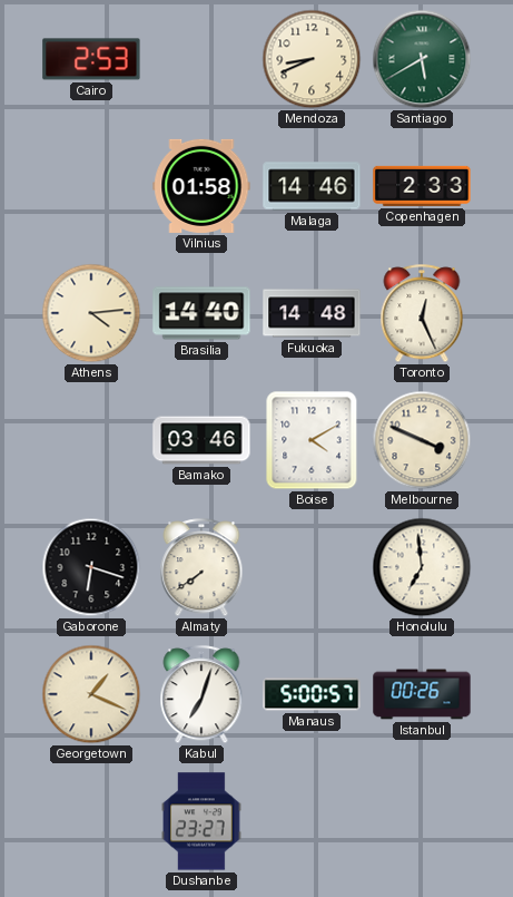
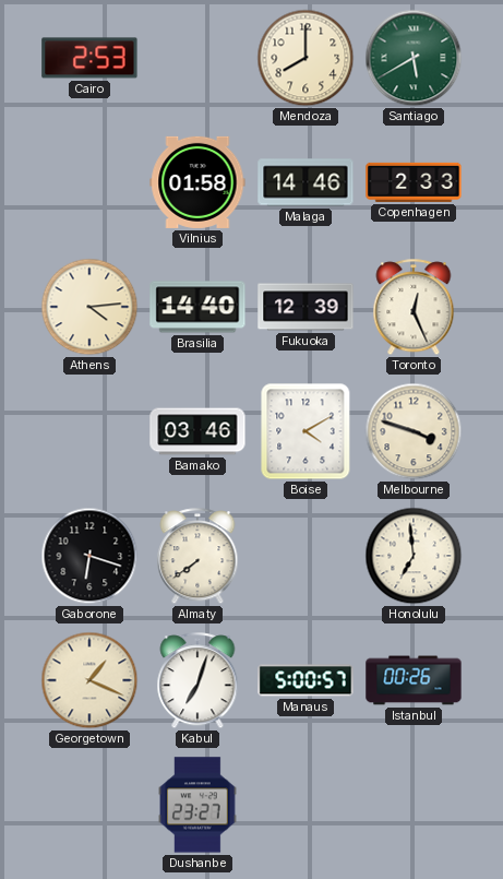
Mendoza: 8:41 -> 8:00 (306, 58)
Fukuoka: 14:48 -> 12:39 (306, 307)
Melbourne: 3:49 -> 3:48 (414, 431)
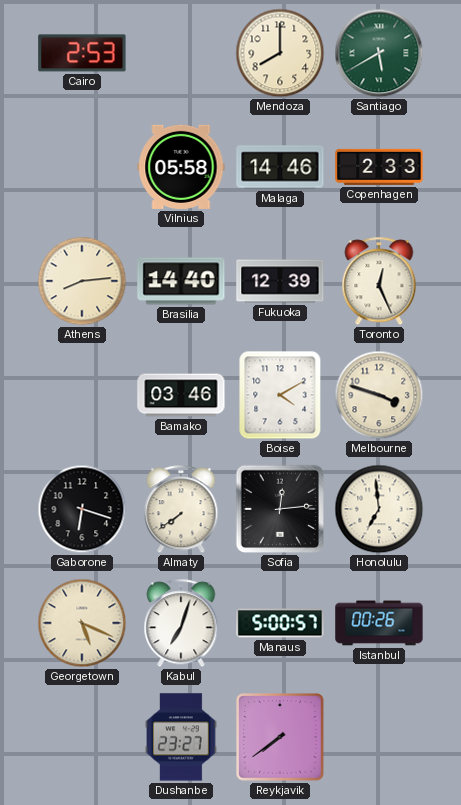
Vilnius: 01:58 -> 05:58 (181, 167)
Athens: 4:14 -> 8:14 (82, 281)
Sofia: none -> 12:14 (280, 509)
Georgetown: 1:19 -> 5:19 (82, 623)
Reykjavik: none -> 7:39 (280, 737)
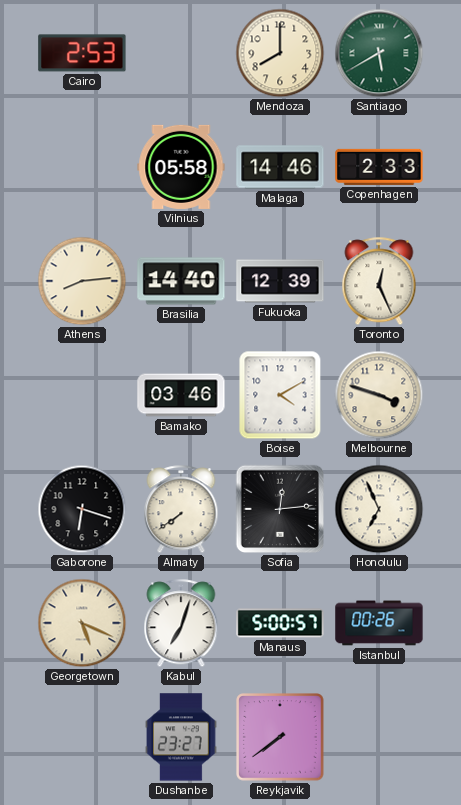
Honolulu: 6:59 -> 6:56 (379, 509)
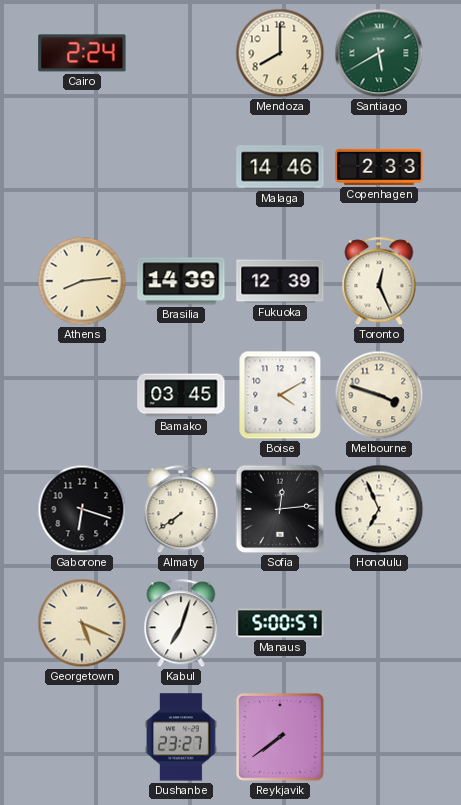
Cairo: 2:53 -> 2:24 (82, 53)
Vilnius: 05:58 -> none (181, 167)
Brasilia: 14:40 -> 14:39 (181, 281)
Bamako: 03:46 -> 03:45 (181, 395)
Istanbul: 00:26 -> none (379, 623)
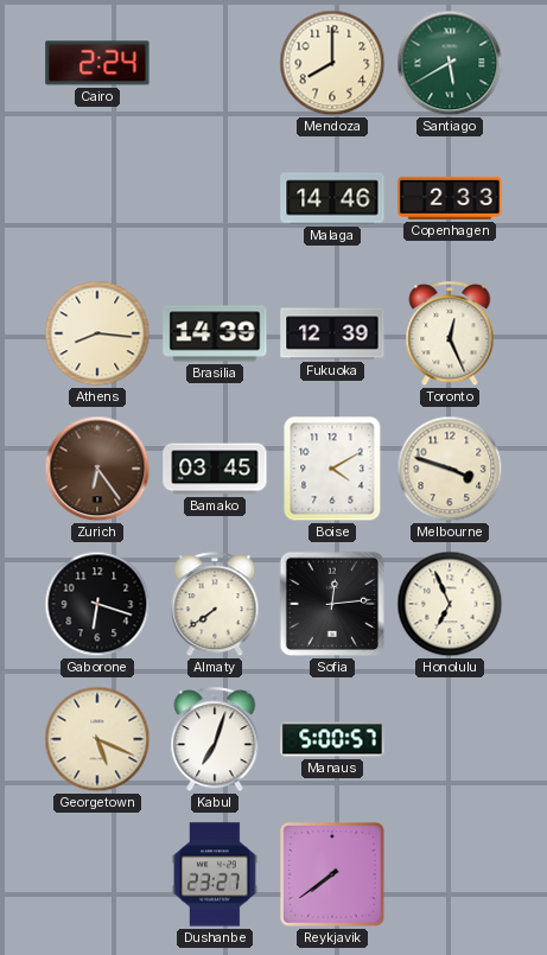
Athens: 8:14 -> 8:16 (97, 333)
Zurich: none -> 6:24 (97, 469)
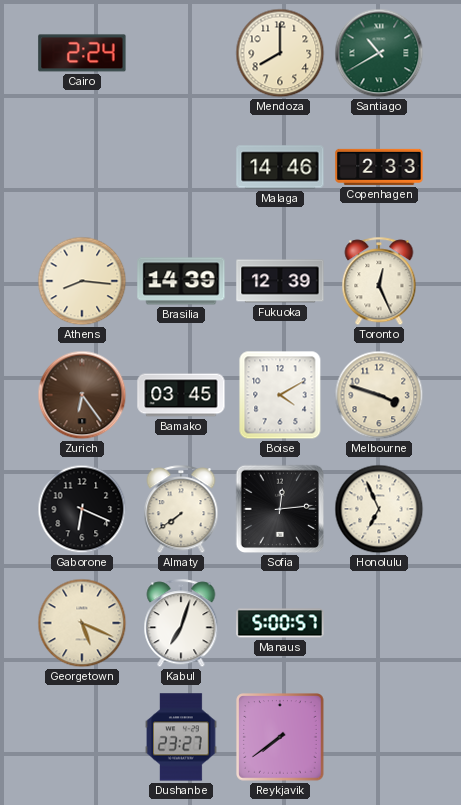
Santiago: 5:40 -> 10:40 (379, 53)
Gaborone: 6:18 -> 6:19 (82, 509)
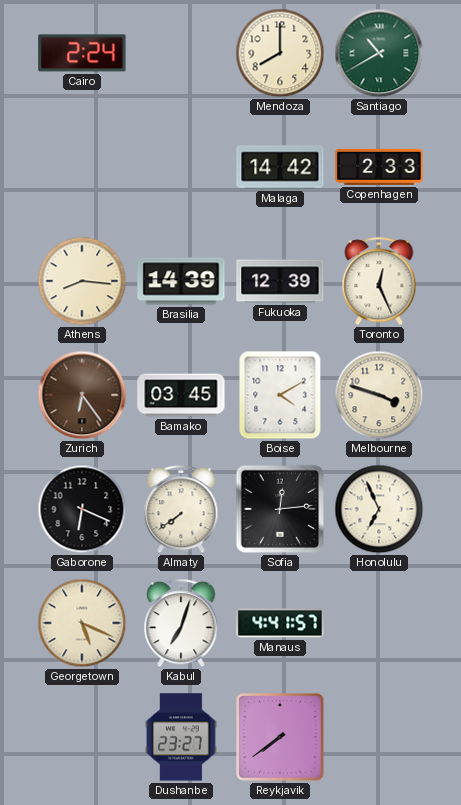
Malaga: 14:46 -> 14:42 (280, 167)
Manaus: 5:00 -> 4:41 (280, 623)
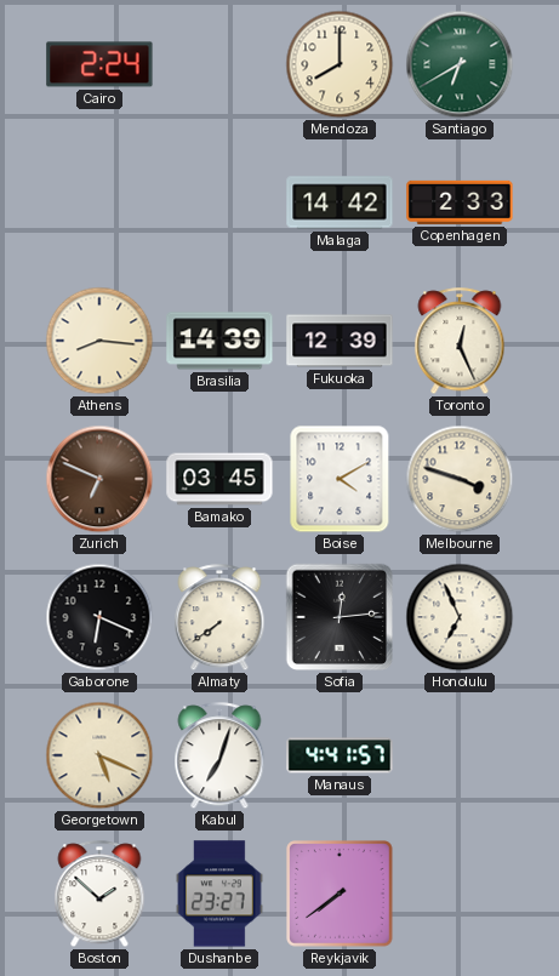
Santiago: 10:40 -> 6:40 (460, 64)
Zurich: 6:24 -> 6:49 (99, 479)
Boston: none -> 1:52 (99, 895)
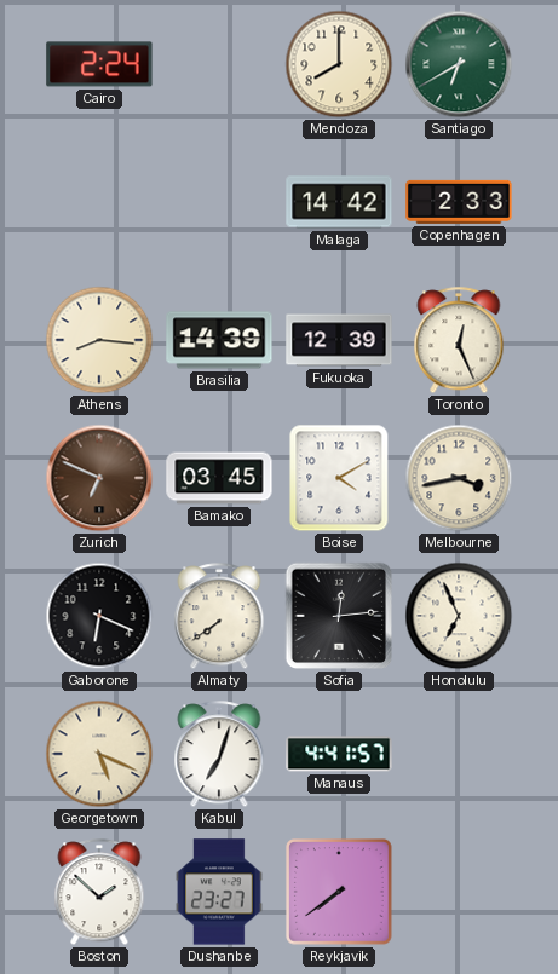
Melbourne: 3:48 -> 3:43 (459, 478)
